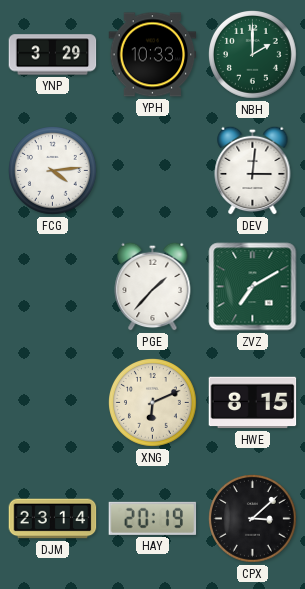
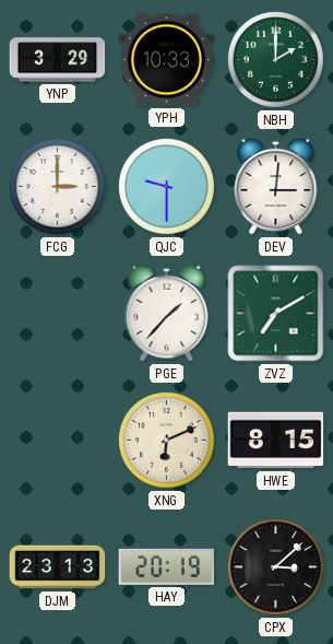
FCG: 4:14 -> 3:00 (58, 187)
QJC: none -> 9:30 (167, 187)
DJM: 23:14 -> 23:13 (58, 567)
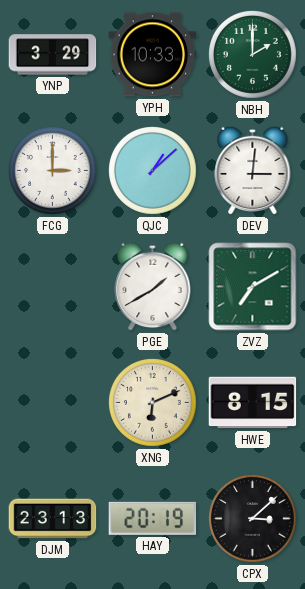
QJC: 9:30 -> 1:08 (153, 171)
PGE: 1:37 -> 1:40 (153, 286)
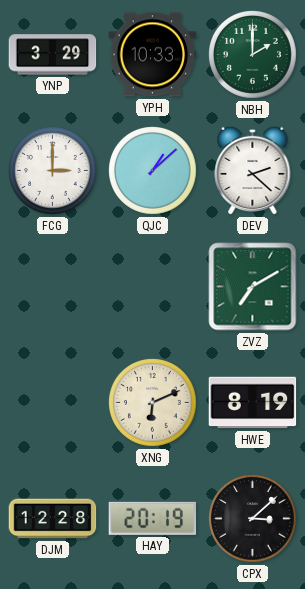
DEV: 3:01 -> 2:22 (253, 170)
PGE: 1:40 -> none (153, 286)
HWE: 8:15 -> 8:19 (253, 403)
DJM: 23:13 -> 12:28 (53, 519)
